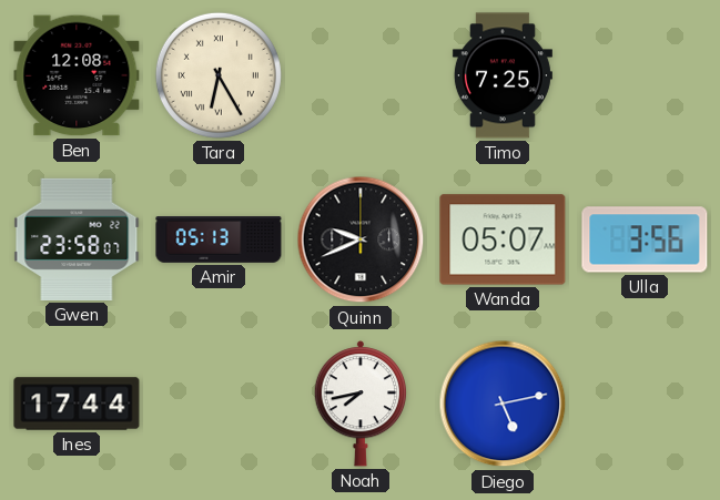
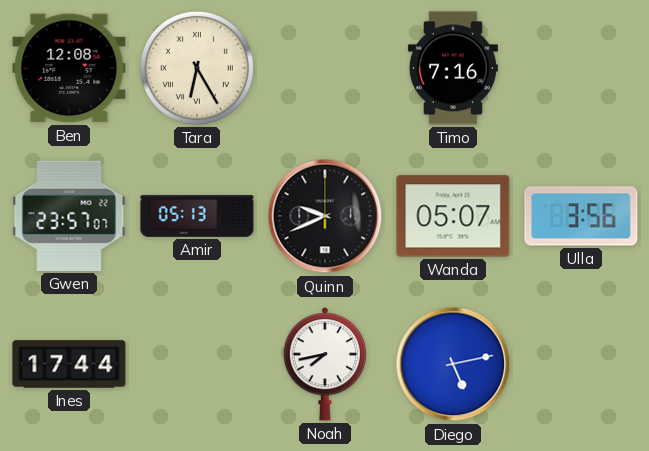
Timo: 7:25 -> 7:16 (453, 68)
Gwen: 23:58 -> 23:57 (69, 216)
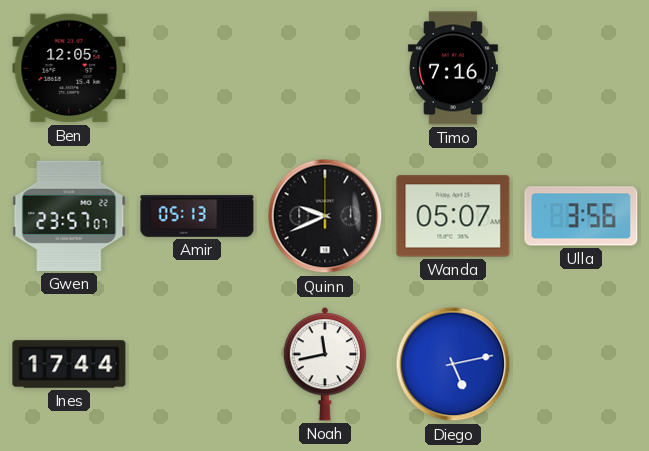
Ben: 12:08 -> 12:05 (69, 68)
Tara: 6:25 -> none (197, 68)
Noah: 7:43 -> 11:43 (324, 364)
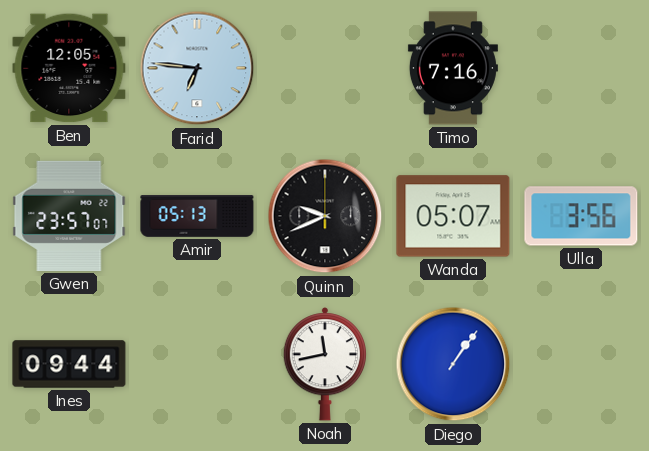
Farid: none -> 6:46 (197, 68)
Ines: 17:44 -> 09:44 (69, 364)
Diego: 5:13 -> 1:06 (453, 364)
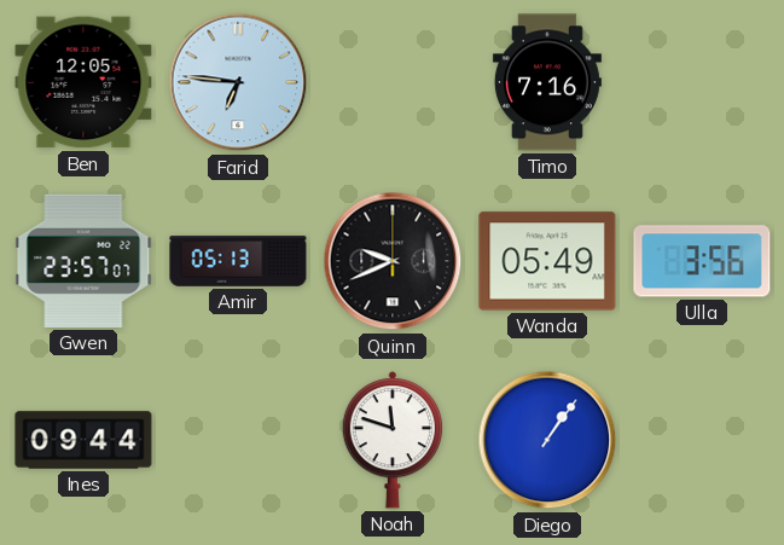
Wanda: 05:07 -> 05:49 (547, 261)
Noah: 11:43 -> 11:48 (391, 440)
